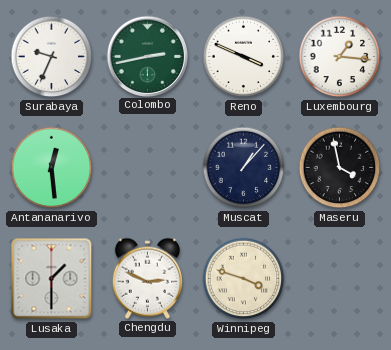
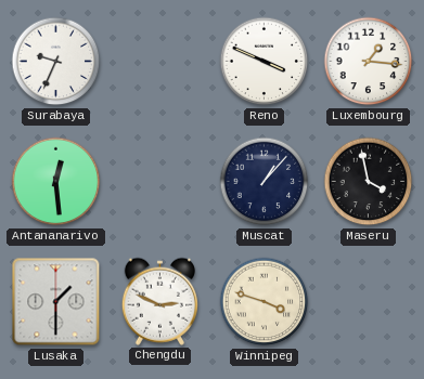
Colombo: 2:43 -> none (147, 56)
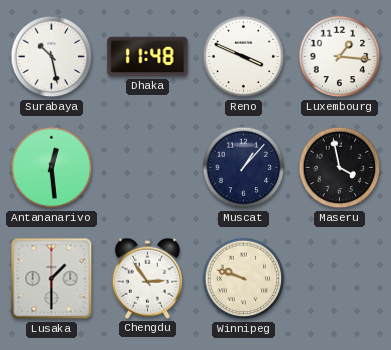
Surabaya: 9:34 -> 10:28 (52, 57)
Dhaka: none -> 11:48 (148, 57)
Chengdu: 2:49 -> 2:54 (147, 278)
Winnipeg: 3:48 -> 9:48 (244, 279)
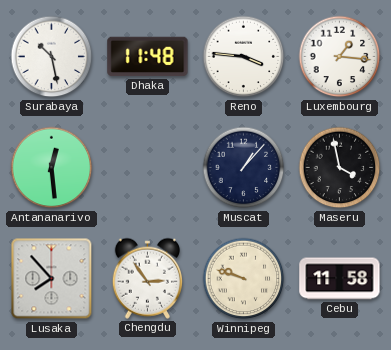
Reno: 3:49 -> 3:46 (244, 57)
Lusaka: 1:30 -> 7:53 (52, 279)
Cebu: none -> 11:58 (340, 279)
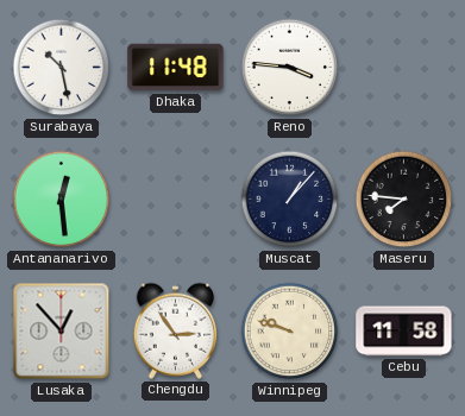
Luxembourg: 1:16 -> none (340, 57)
Maseru: 3:58 -> 7:46 (404, 200)
Lusaka: 7:53 -> 12:53 (62, 332)
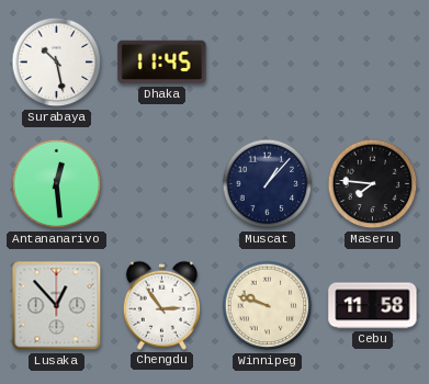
Dhaka: 11:48 -> 11:45 (162, 63)
Reno: 3:46 -> none (290, 68)
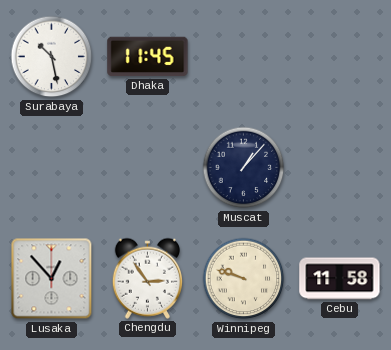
Antananarivo: 12:29 -> none (57, 184)
Maseru: 7:46 -> none (373, 184)
